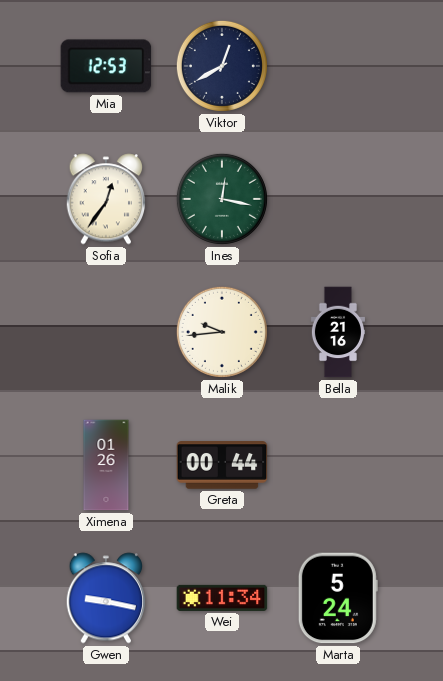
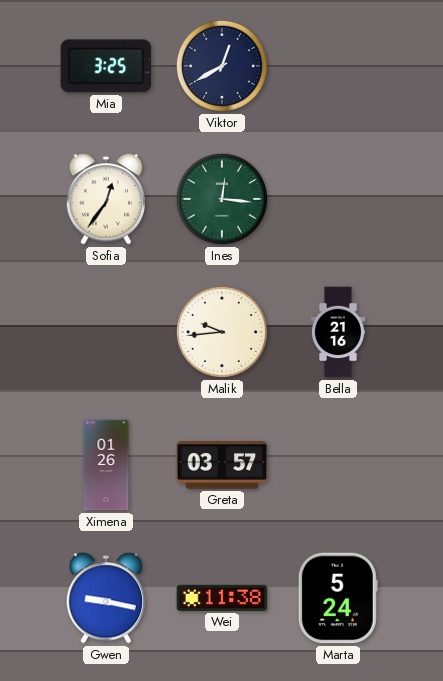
Mia: 12:53 -> 3:25 (106, 66)
Ines: 12:17 -> 12:16 (222, 199)
Greta: 00:44 -> 03:57 (222, 465)
Wei: 11:34 -> 11:38 (222, 598)
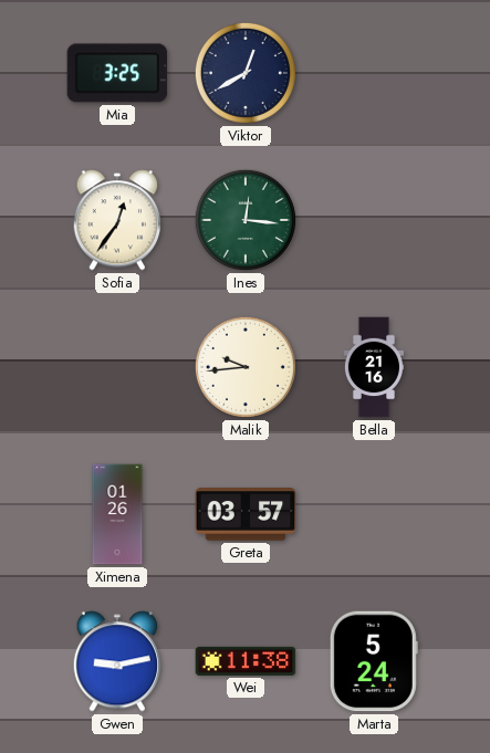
Gwen: 9:17 -> 9:13 (117, 661)
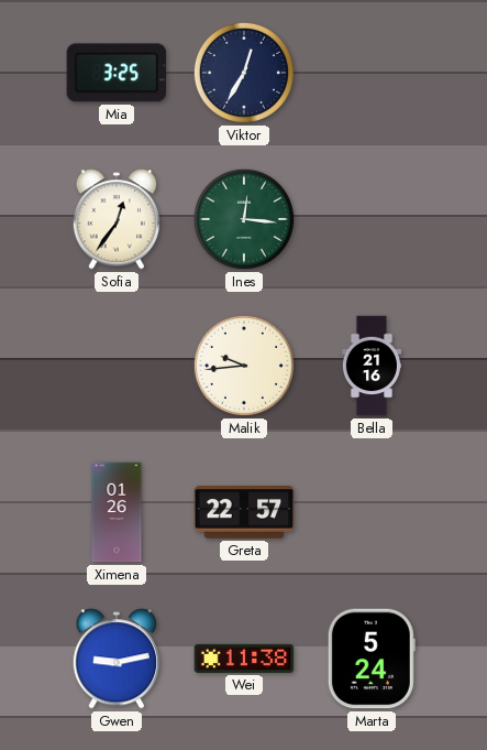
Viktor: 12:40 -> 12:35 (244, 73)
Greta: 03:57 -> 22:57 (244, 512)
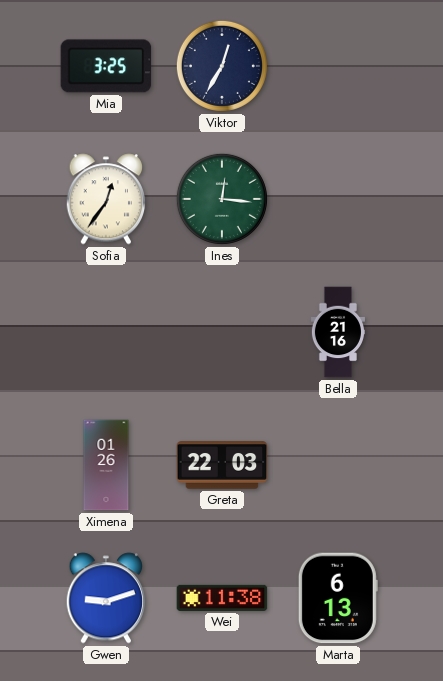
Malik: 9:44 -> none (244, 366)
Greta: 22:57 -> 22:03 (222, 465)
Gwen: 9:13 -> 9:12 (106, 598)
Marta: 5:24 -> 6:13 (338, 598)
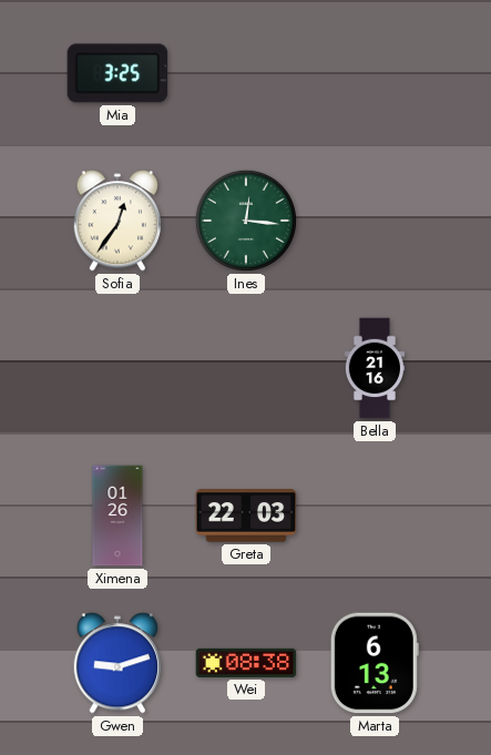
Viktor: 12:35 -> none (222, 66)
Wei: 11:38 -> 08:38 (246, 663)
